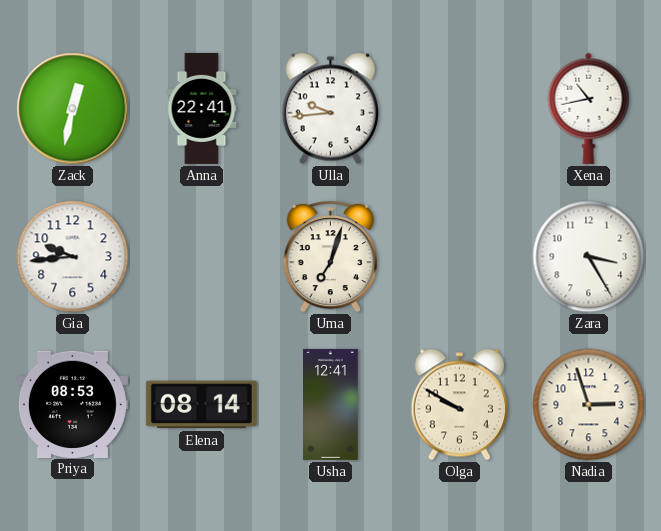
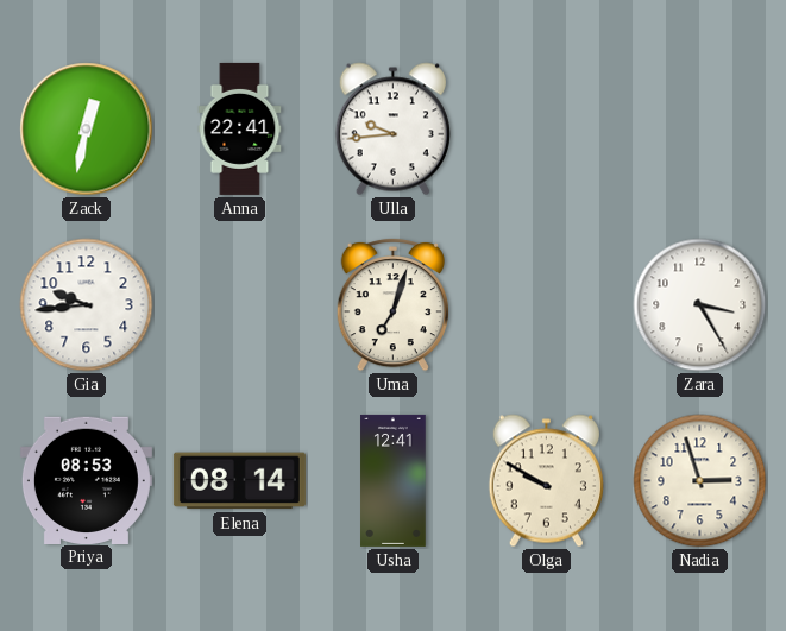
Xena: 10:43 -> none (589, 108)
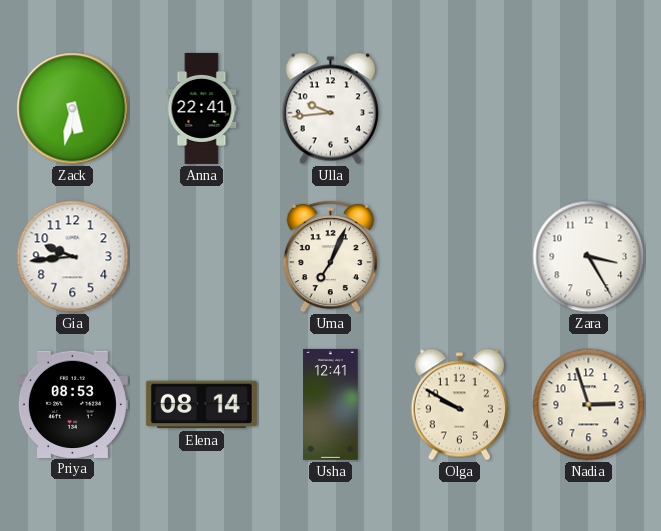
Zack: 12:32 -> 5:32 (73, 109)
Uma: 7:03 -> 7:04 (330, 256)
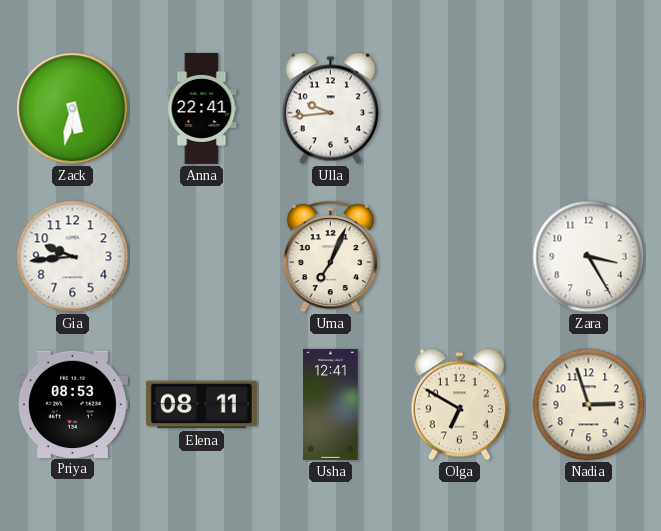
Elena: 08:14 -> 08:11 (201, 405)
Olga: 9:50 -> 6:50 (459, 405)
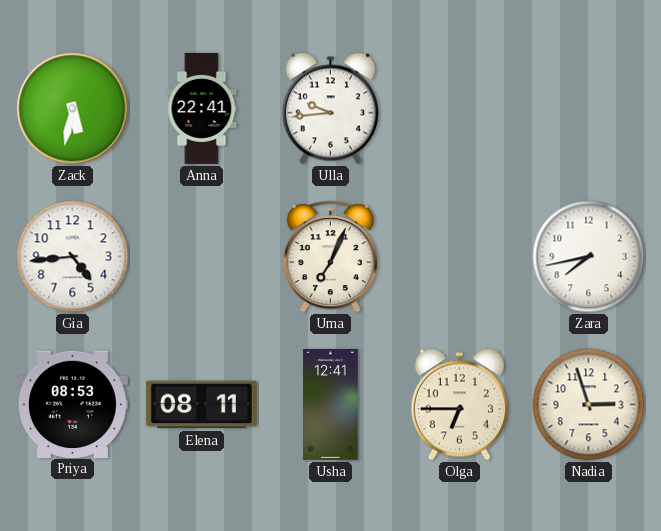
Gia: 9:44 -> 4:44 (73, 257)
Zara: 3:25 -> 7:43 (589, 257)
Olga: 6:50 -> 6:45 (459, 405)
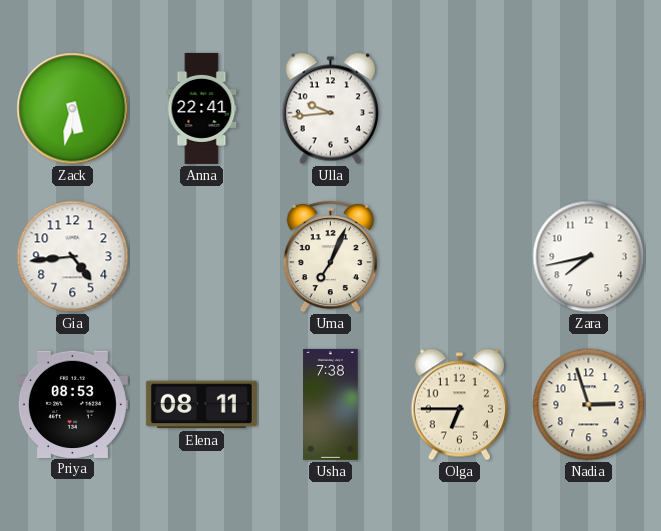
Usha: 12:41 -> 7:38 (331, 404)
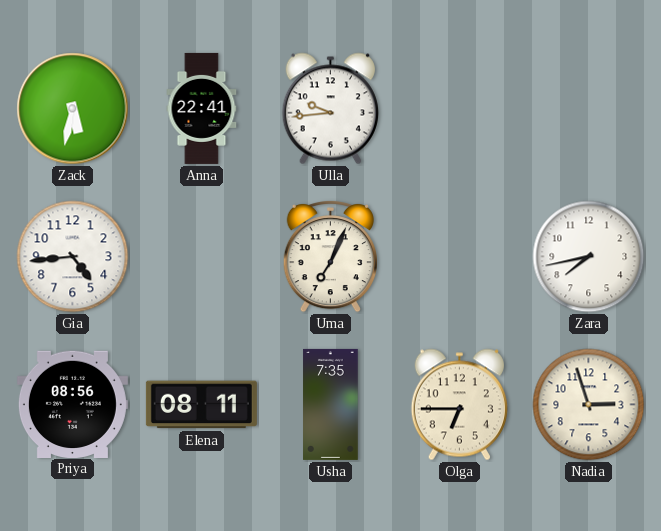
Priya: 08:53 -> 08:56 (72, 404)
Usha: 7:38 -> 7:35 (331, 404)
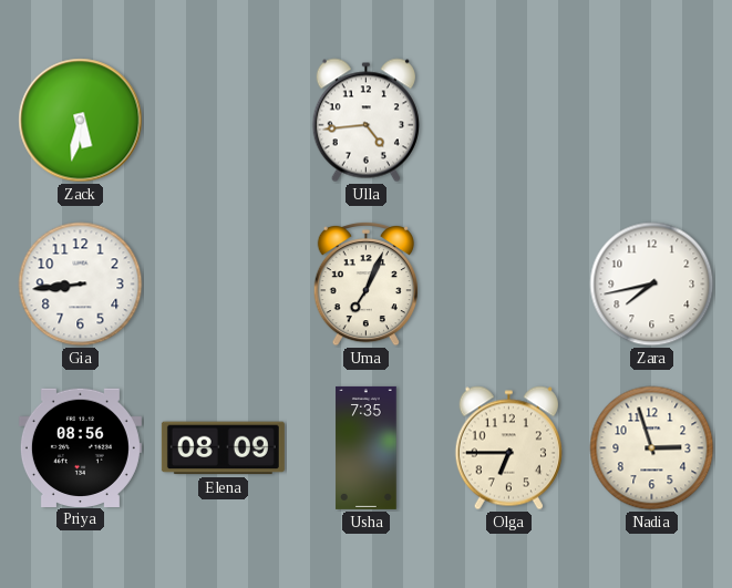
Anna: 22:41 -> none (202, 108)
Ulla: 9:44 -> 4:44 (365, 121)
Gia: 4:44 -> 8:44 (81, 285)
Elena: 08:11 -> 08:09 (223, 448)
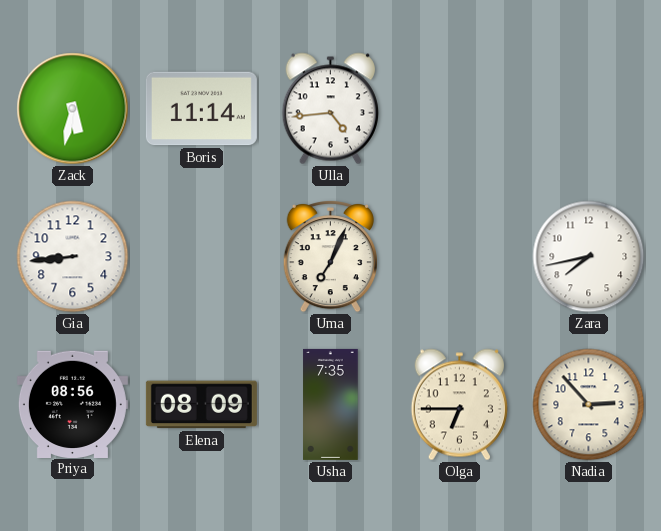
Boris: none -> 11:14 (201, 109)
Nadia: 2:57 -> 2:53 (589, 405)
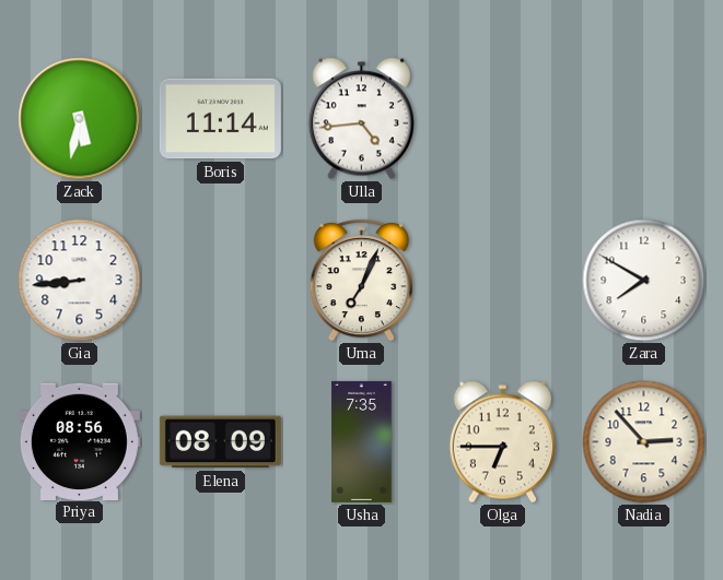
Zara: 7:43 -> 7:50 (644, 281)
